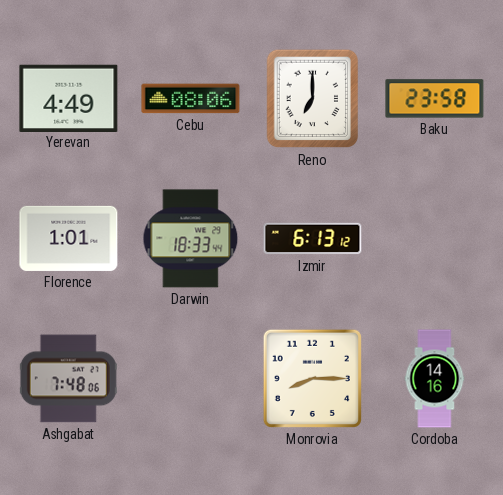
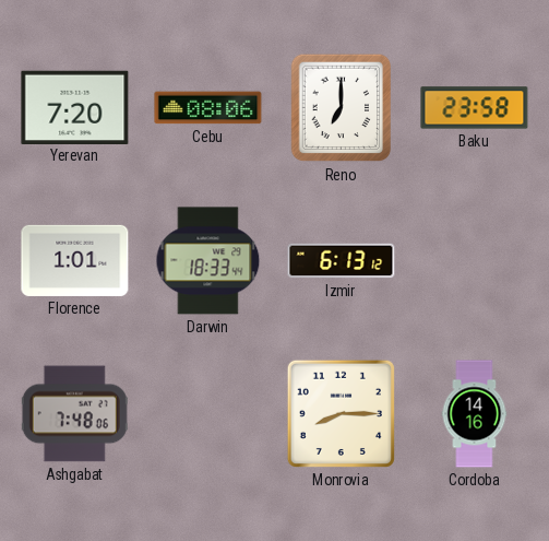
Yerevan: 4:49 -> 7:20 (75, 107)
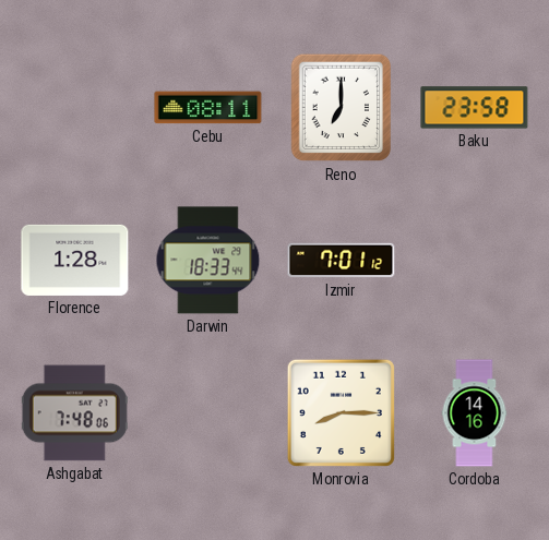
Yerevan: 7:20 -> none (75, 107)
Cebu: 08:06 -> 08:11 (208, 108)
Florence: 1:01 -> 1:28 (75, 260)
Izmir: 6:13 -> 7:01 (342, 261)
